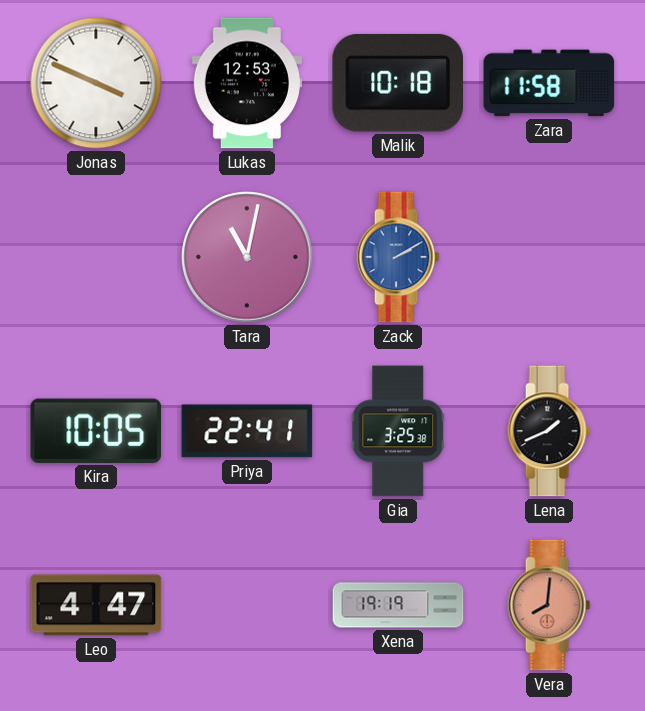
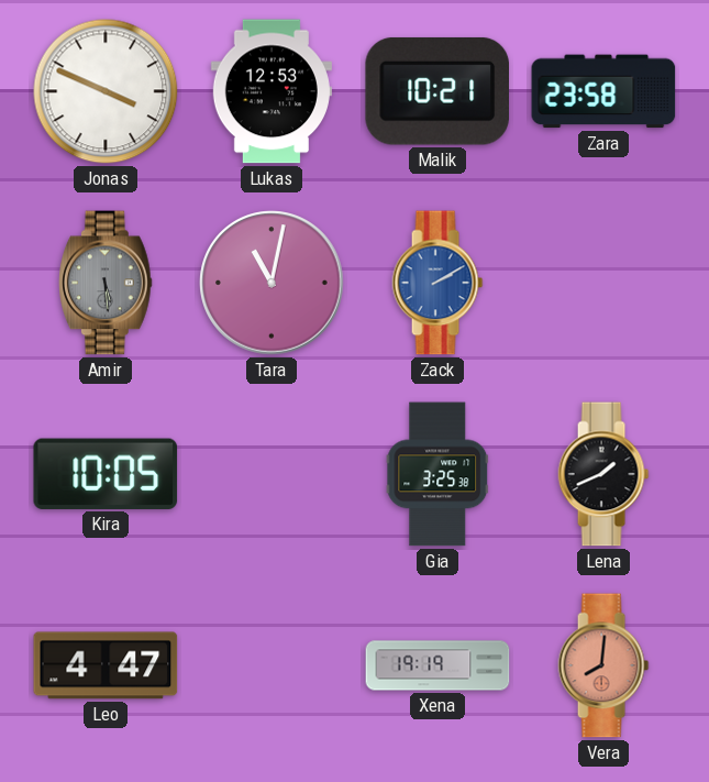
Malik: 10:18 -> 10:21 (436, 91)
Zara: 11:58 -> 23:58 (603, 91)
Amir: none -> 5:29 (107, 283)
Priya: 22:41 -> none (247, 431)
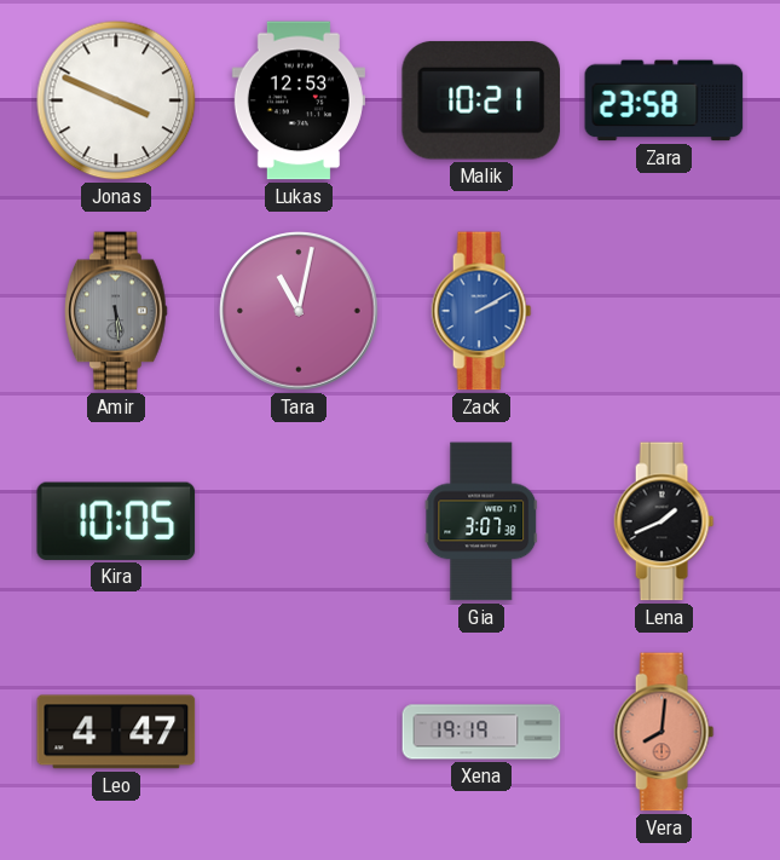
Gia: 3:25 -> 3:07 (481, 521)
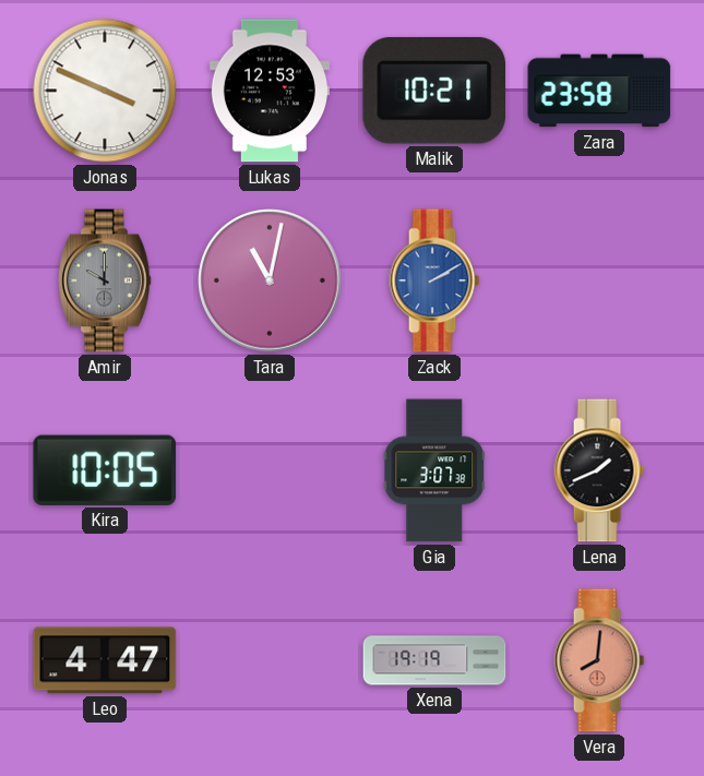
Amir: 5:29 -> 10:00 (106, 280)
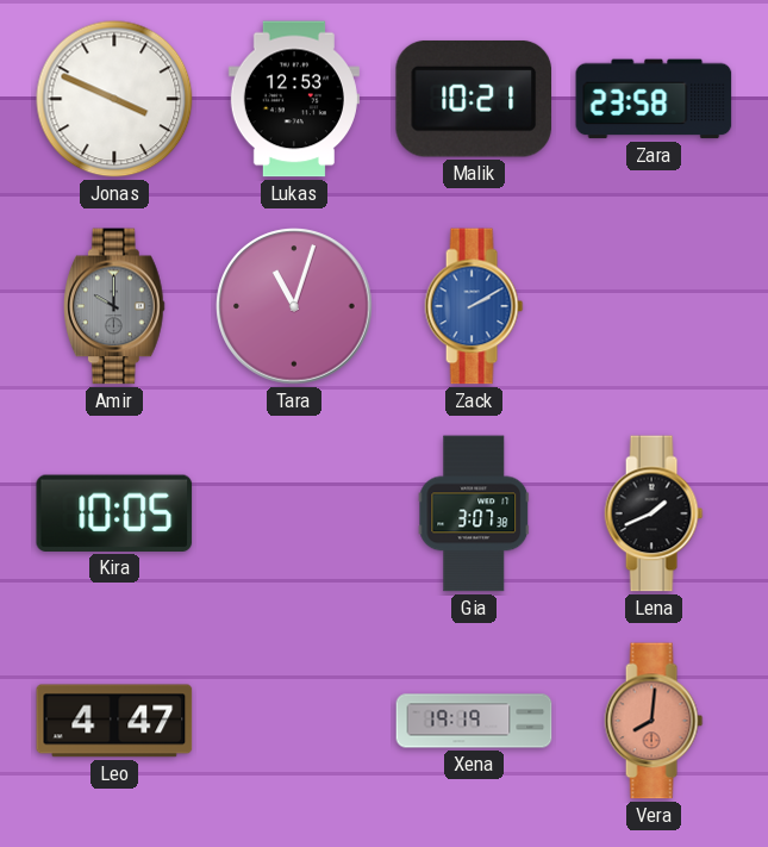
Tara: 11:02 -> 11:03 (294, 306)
